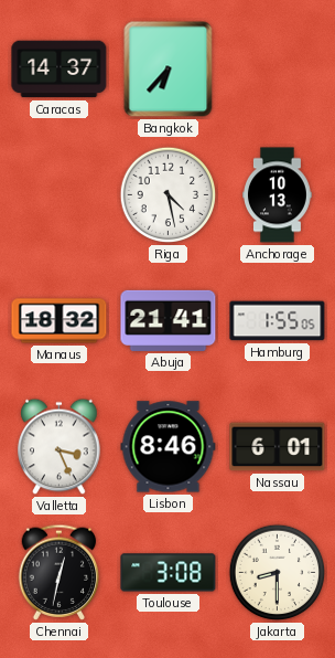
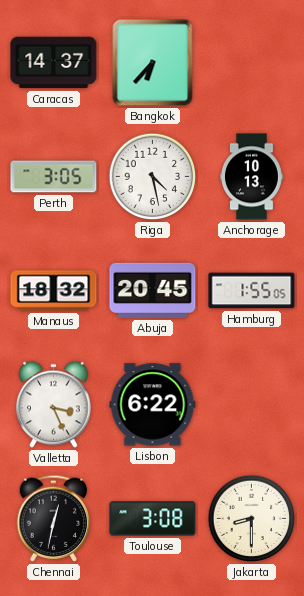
Perth: none -> 3:05 (54, 177)
Abuja: 21:41 -> 20:45 (153, 290)
Lisbon: 8:46 -> 6:22 (153, 405)
Nassau: 6:01 -> none (278, 447)
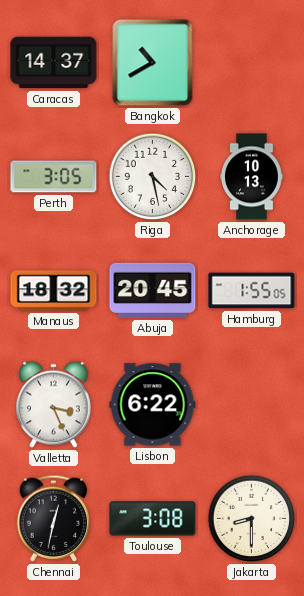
Bangkok: 6:37 -> 10:40 (153, 63)
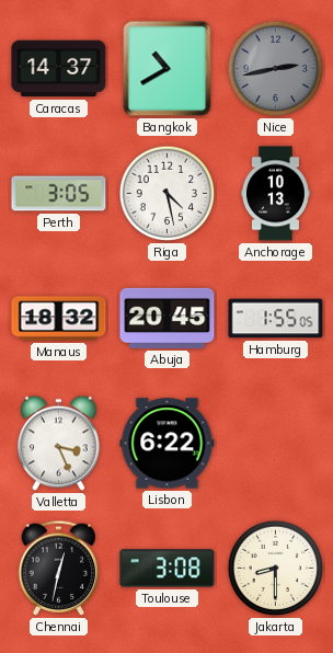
Nice: none -> 2:43 (276, 69)
